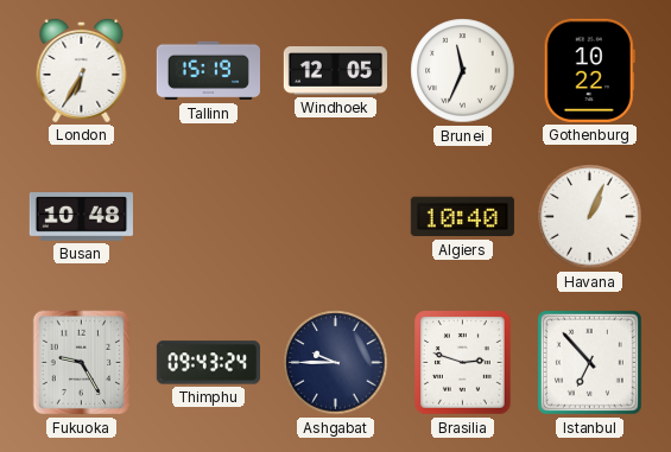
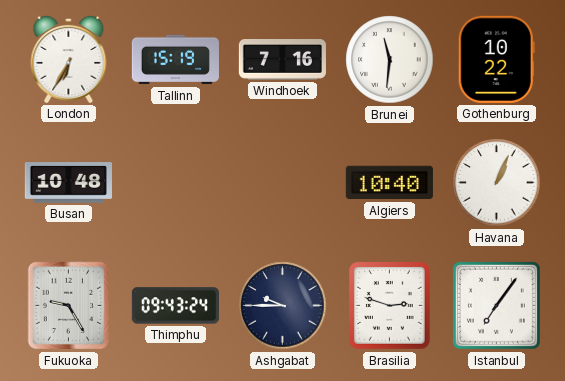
Windhoek: 12:05 -> 7:16 (282, 60)
Brunei: 11:34 -> 11:31 (390, 60)
Istanbul: 6:53 -> 7:06 (496, 305)
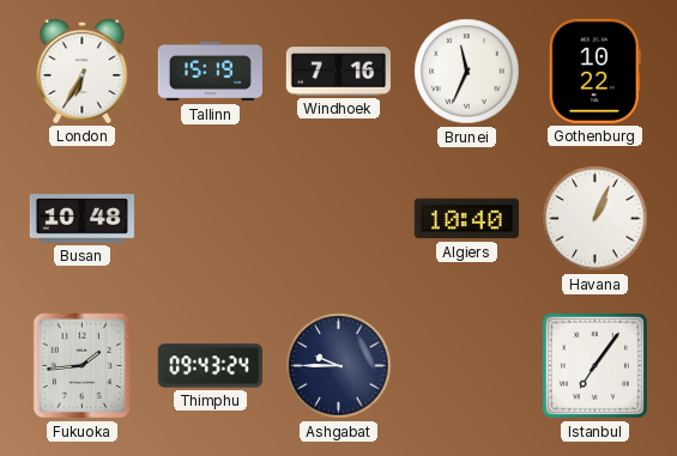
Brunei: 11:31 -> 11:34 (467, 72)
Fukuoka: 9:25 -> 1:44 (83, 366)
Brasilia: 2:48 -> none (390, 306)
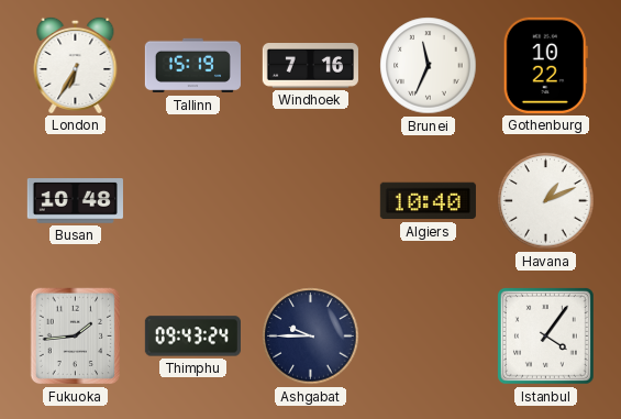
Havana: 1:04 -> 1:11 (546, 201)
Istanbul: 7:06 -> 4:06 (545, 335)
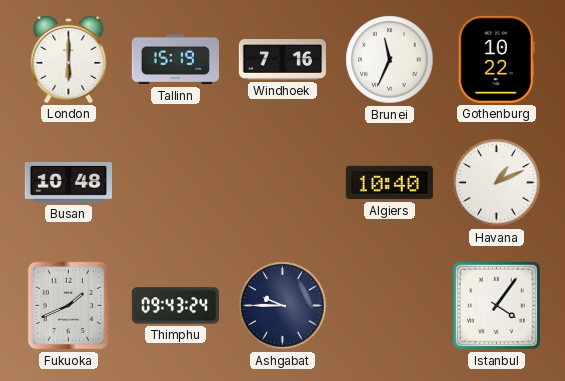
London: 6:35 -> 6:00 (69, 59)
Fukuoka: 1:44 -> 1:41 (69, 306)
